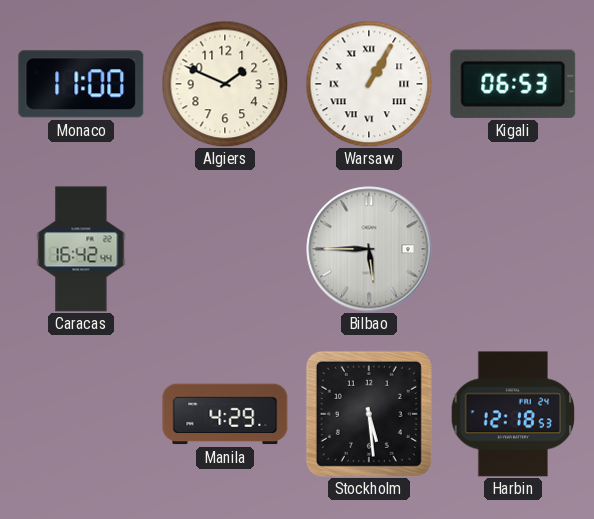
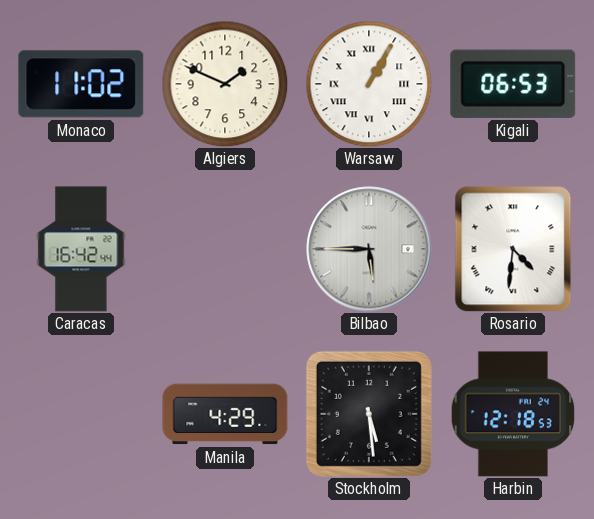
Monaco: 11:00 -> 11:02 (81, 84)
Rosario: none -> 4:31 (513, 249)
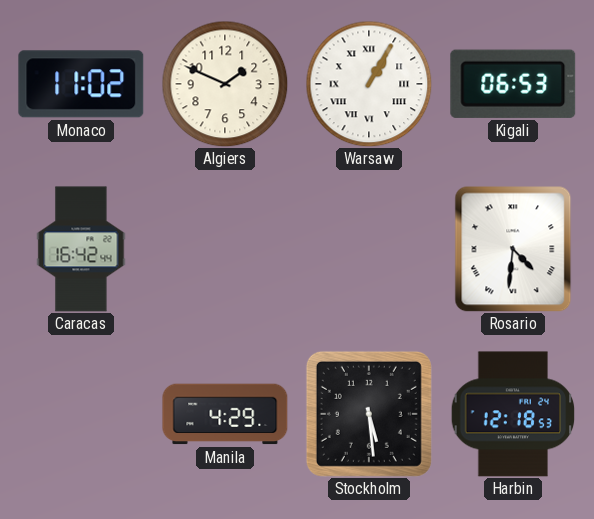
Bilbao: 5:45 -> none (369, 249)
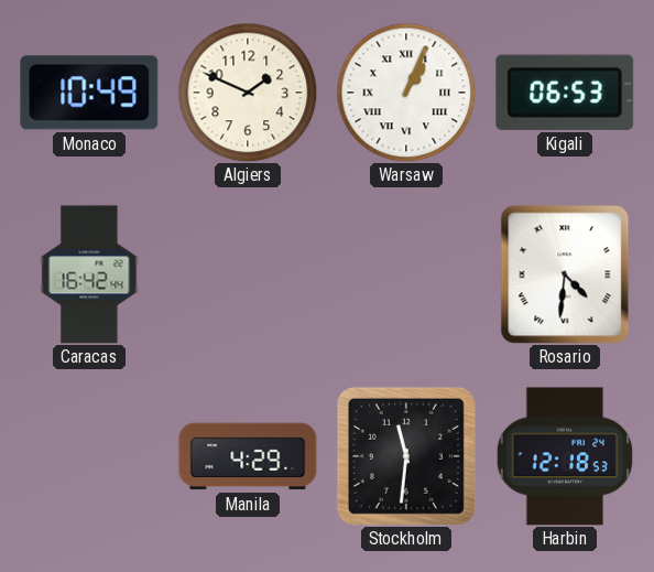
Monaco: 11:02 -> 10:49 (89, 93)
Warsaw: 1:05 -> 1:04 (406, 93)
Stockholm: 5:29 -> 11:31 (406, 456)
